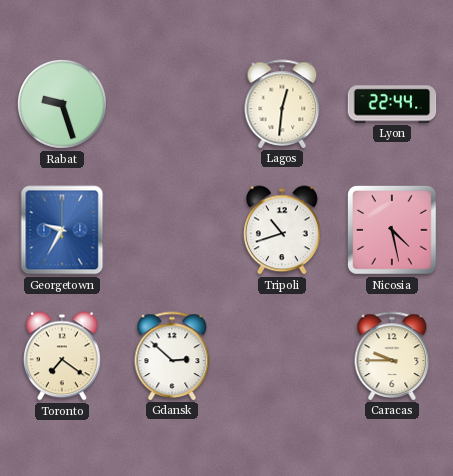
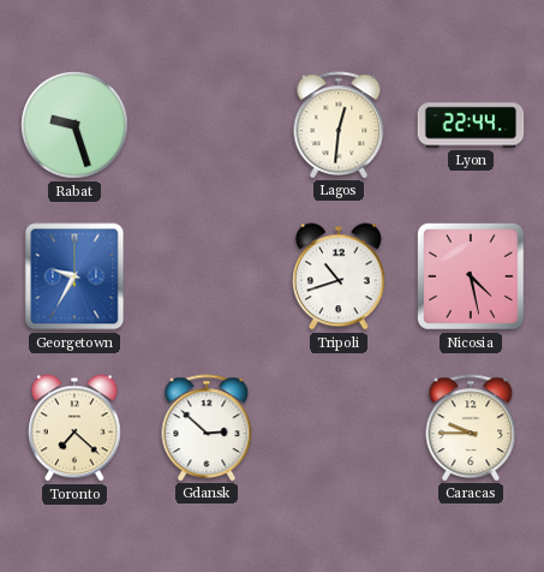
Toronto: 7:21 -> 7:22 (76, 428)
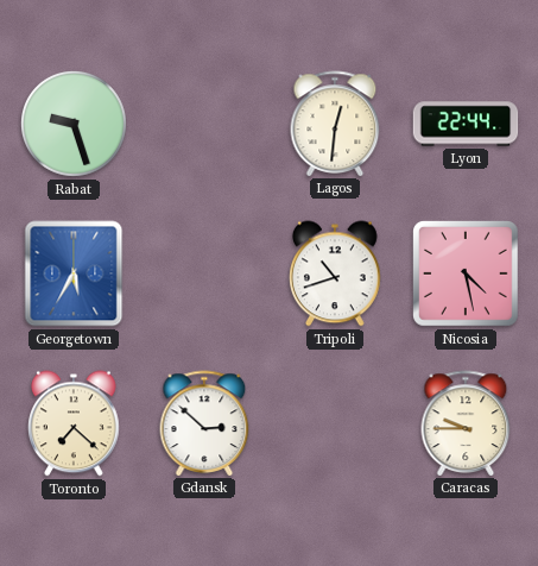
Georgetown: 9:35 -> 5:35 (74, 273)
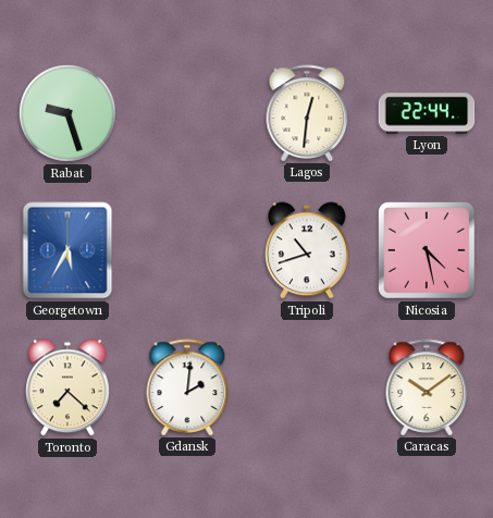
Gdansk: 2:52 -> 2:01 (187, 387)
Caracas: 9:45 -> 10:09 (427, 387)
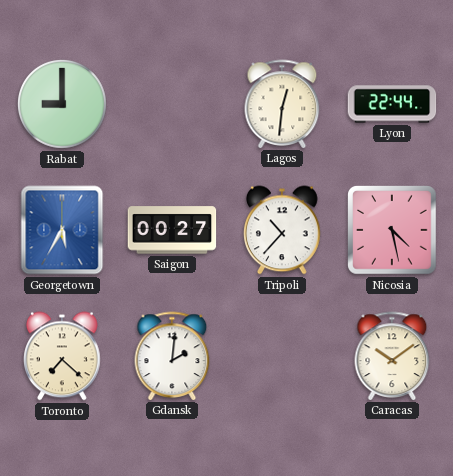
Rabat: 9:27 -> 9:00 (62, 104)
Saigon: none -> 00:27 (172, 230)
Tripoli: 10:42 -> 10:37 (283, 230)
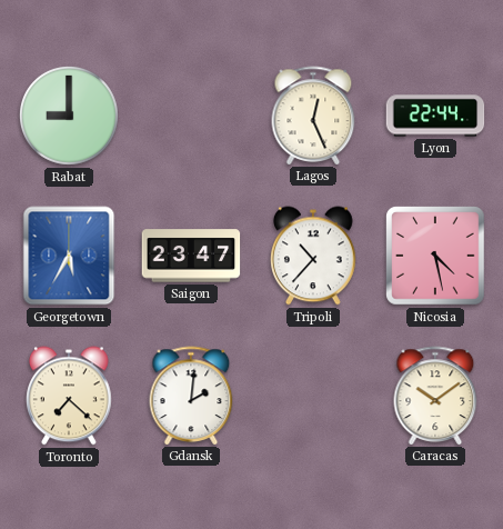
Lagos: 12:31 -> 12:26 (313, 116)
Saigon: 00:27 -> 23:47 (191, 256)
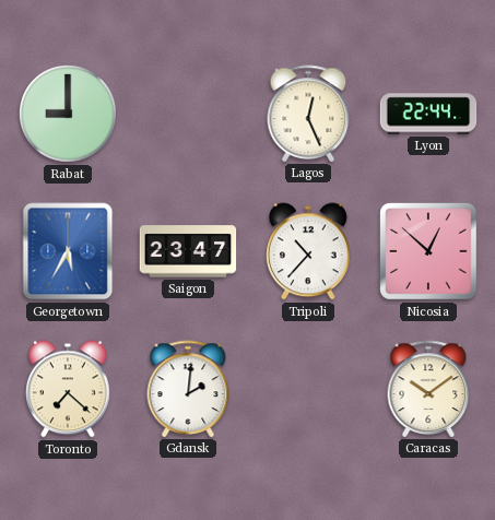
Nicosia: 4:28 -> 12:52 (429, 252)
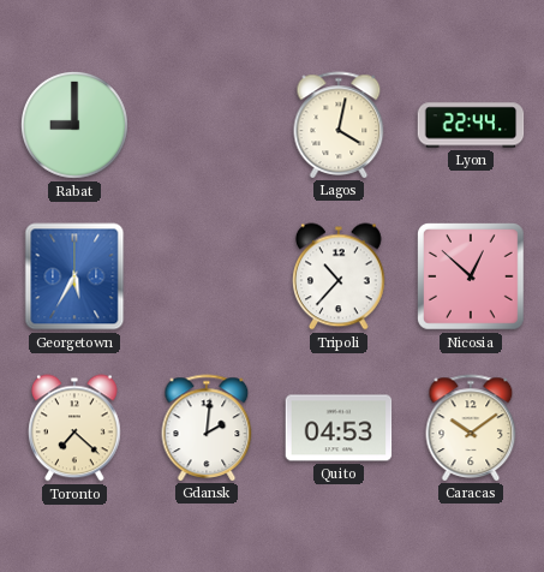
Lagos: 12:26 -> 4:02 (339, 125)
Saigon: 23:47 -> none (188, 251)
Quito: none -> 04:53 (339, 428)
